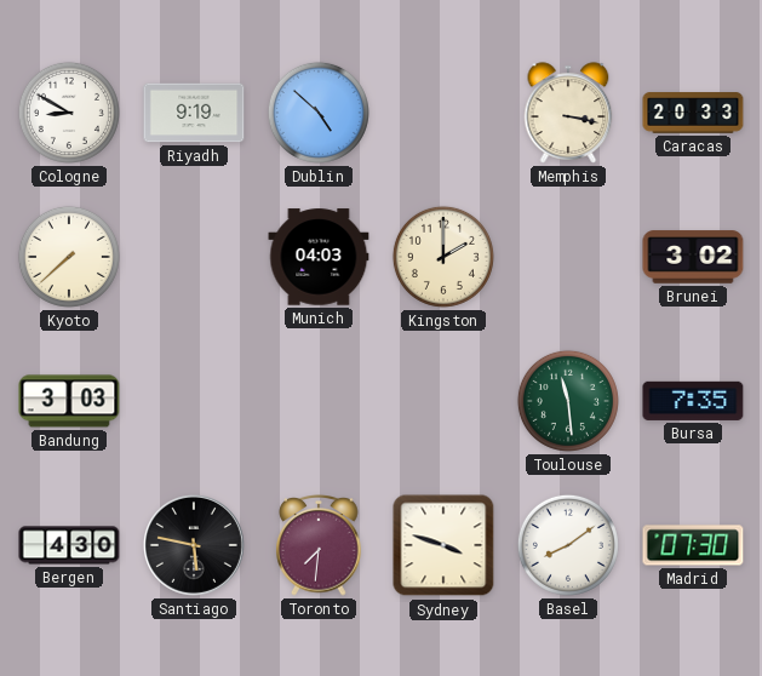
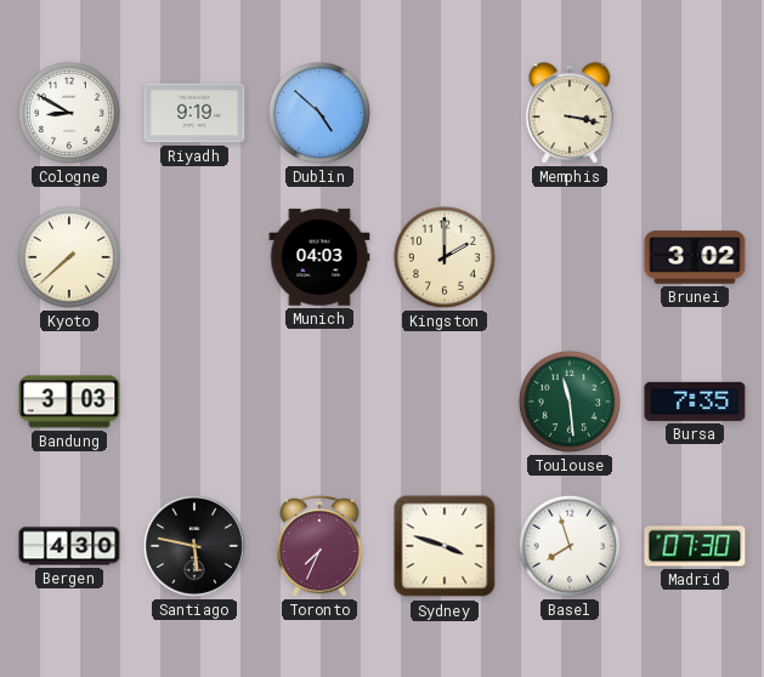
Caracas: 20:33 -> none (693, 113)
Toronto: 7:31 -> 7:34 (319, 547)
Basel: 8:09 -> 7:57 (570, 546)
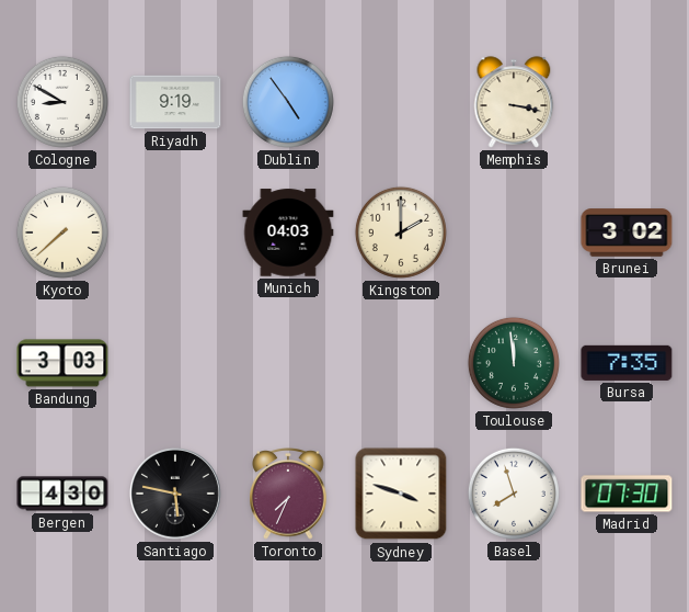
Dublin: 4:52 -> 4:54 (288, 102)
Toulouse: 11:29 -> 11:59 (514, 363)
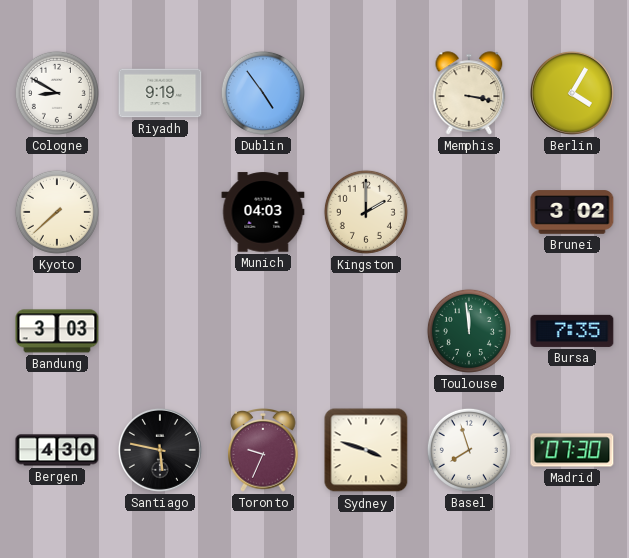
Berlin: none -> 4:05 (572, 93)
Toronto: 7:34 -> 9:34 (263, 451)
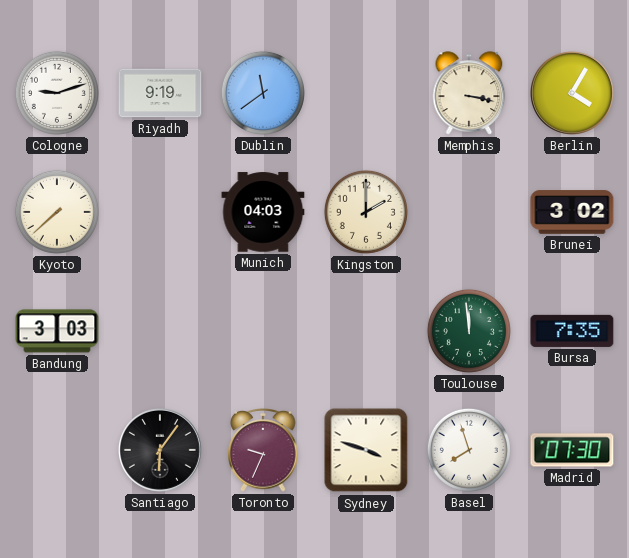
Cologne: 8:50 -> 9:12 (57, 93)
Dublin: 4:54 -> 11:39 (263, 93)
Bergen: 4:30 -> none (57, 450)
Santiago: 5:47 -> 6:06 (160, 450)
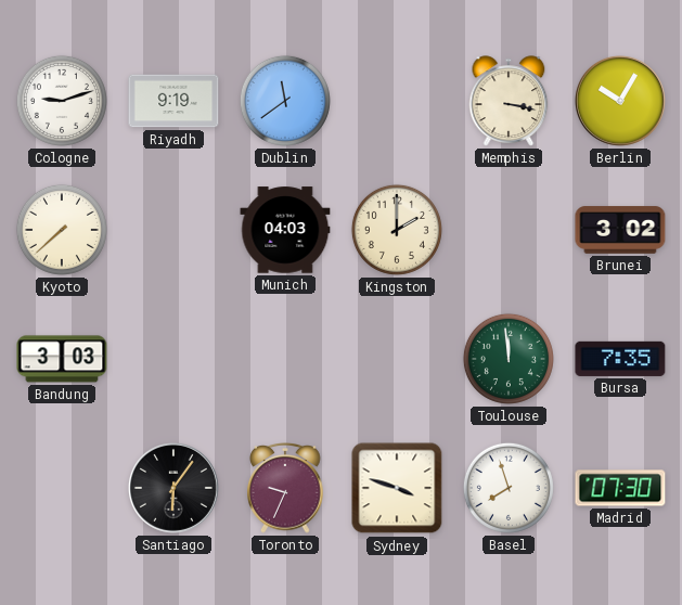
Berlin: 4:05 -> 10:05 (620, 101)
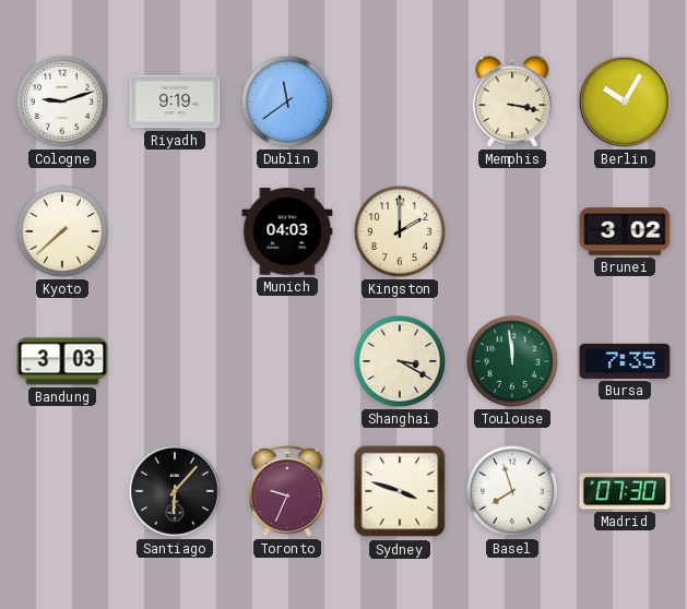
Shanghai: none -> 3:20 (400, 361)
Santiago: 6:06 -> 6:07 (175, 491)
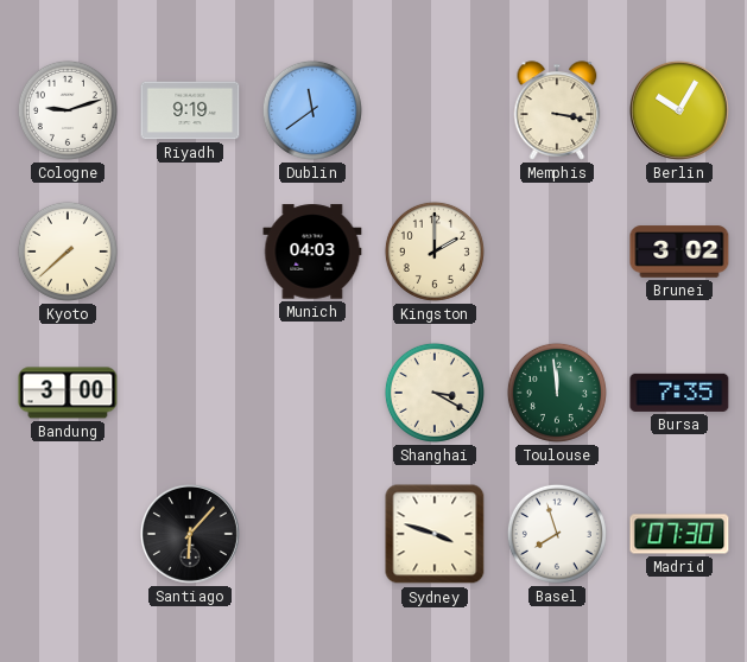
Bandung: 3:03 -> 3:00 (68, 393)
Toronto: 9:34 -> none (287, 492)
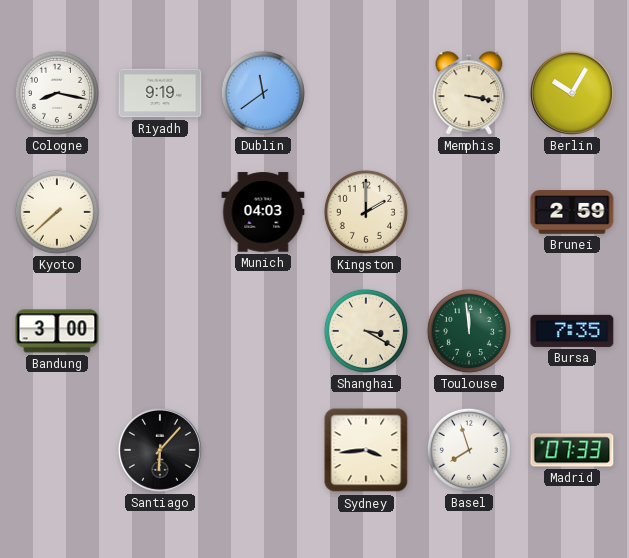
Cologne: 9:12 -> 8:17 (57, 93)
Brunei: 3:02 -> 2:59 (572, 212)
Sydney: 3:48 -> 3:44 (366, 450)
Madrid: 07:30 -> 07:33 (572, 450)
